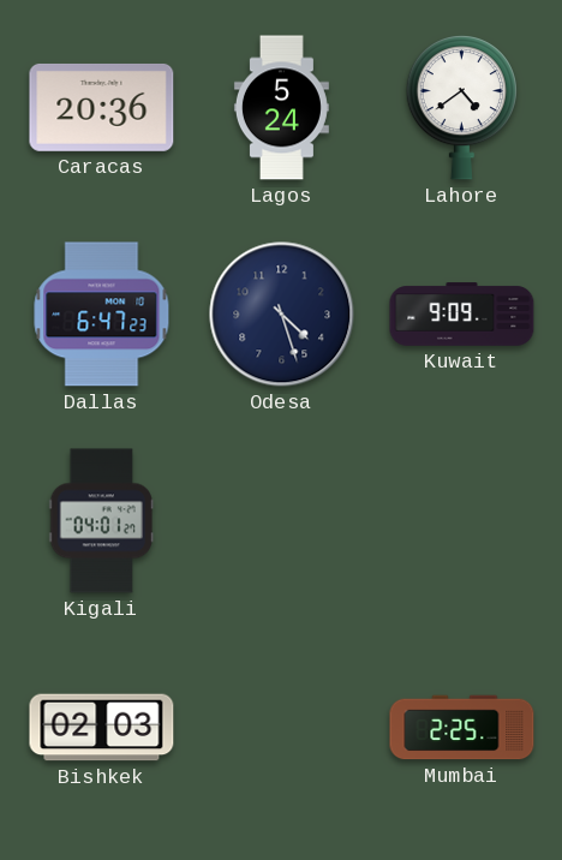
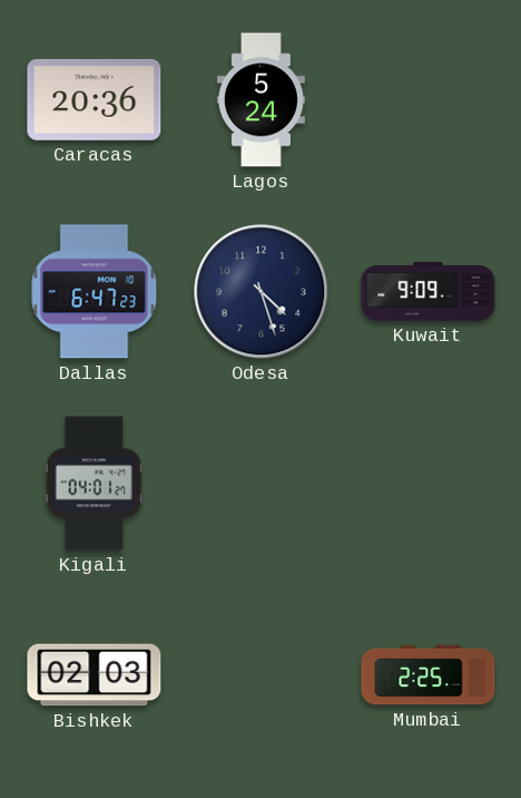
Lahore: 4:39 -> none (461, 108)
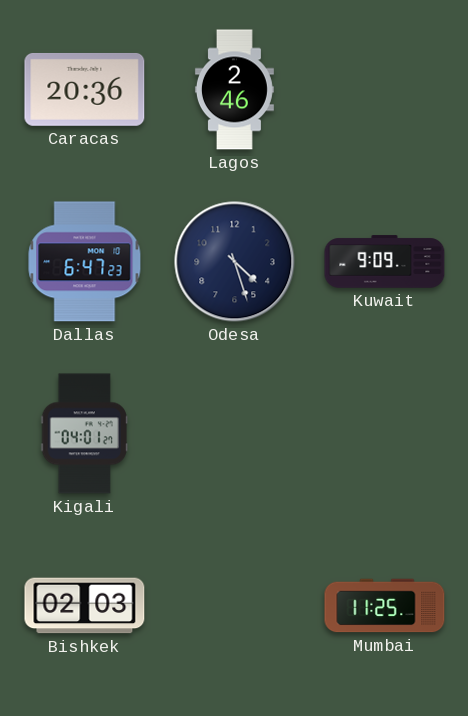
Lagos: 5:24 -> 2:46 (234, 90)
Mumbai: 2:25 -> 11:25 (385, 606)
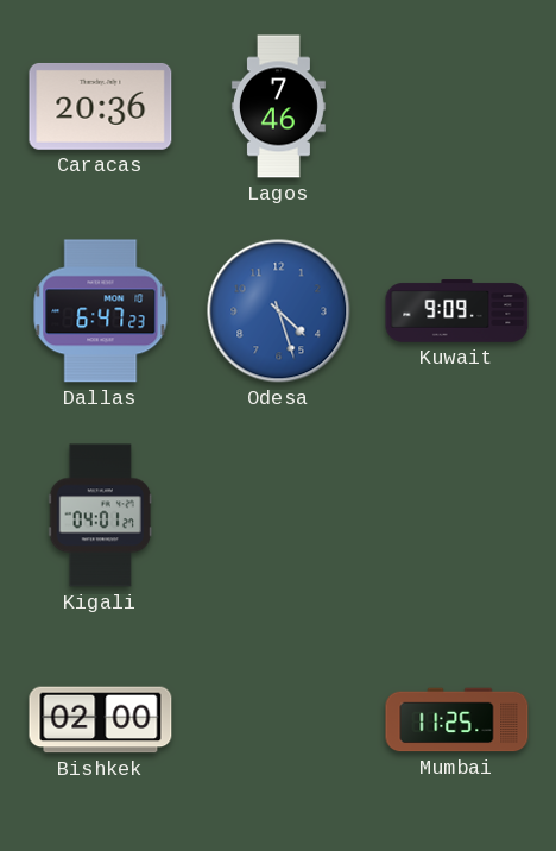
Lagos: 2:46 -> 7:46 (278, 107)
Odesa dial: navy -> blue (279, 311)
Bishkek: 02:03 -> 02:00 (101, 720)
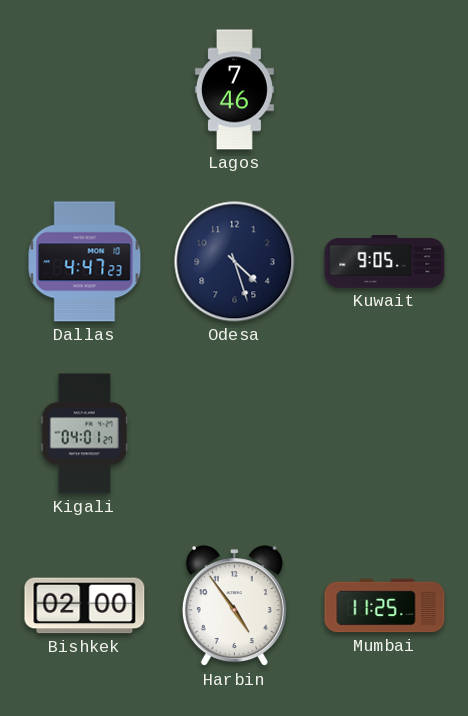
Caracas: 20:36 -> none (101, 106)
Dallas: 6:47 -> 4:47 (85, 262)
Odesa dial: blue -> navy (235, 262)
Kuwait: 9:09 -> 9:05 (385, 262)
Harbin: none -> 4:54 (234, 606)
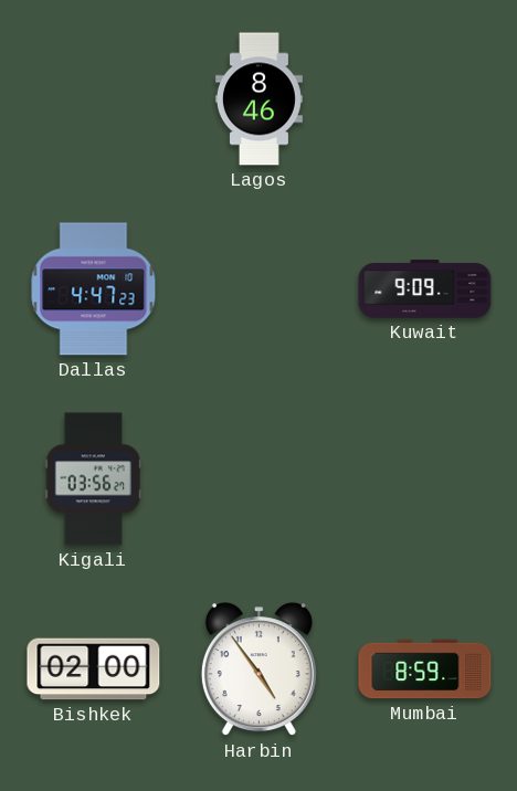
Lagos: 7:46 -> 8:46 (258, 99)
Odesa: 4:27 -> none (235, 262)
Kuwait: 9:05 -> 9:09 (425, 289)
Kigali: 04:01 -> 03:56 (94, 479)
Mumbai: 11:25 -> 8:59 (425, 669)
